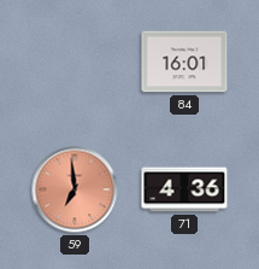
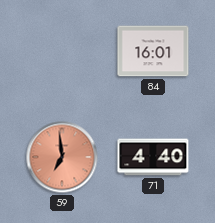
71: 4:36 -> 4:40 (153, 157)
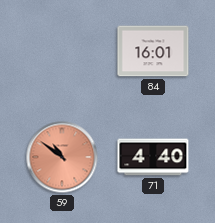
59: 6:59 -> 10:51 (62, 157)
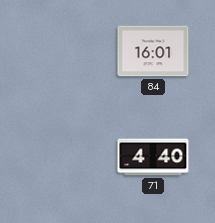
59: 10:51 -> none (62, 157)
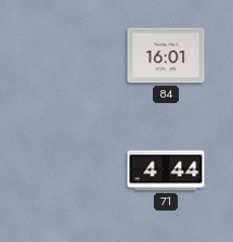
71: 4:40 -> 4:44 (166, 170)
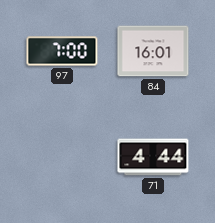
97: none -> 7:00 (62, 51)
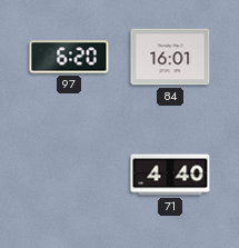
97: 7:00 -> 6:20 (69, 57)
71: 4:44 -> 4:40 (170, 175)
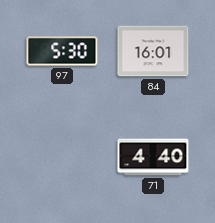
97: 6:20 -> 5:30 (62, 51)
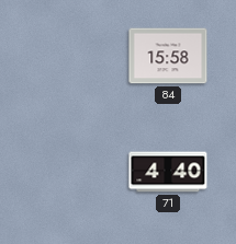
97: 5:30 -> none (62, 51)
84: 16:01 -> 15:58 (168, 56)
